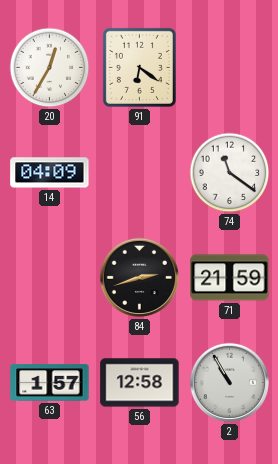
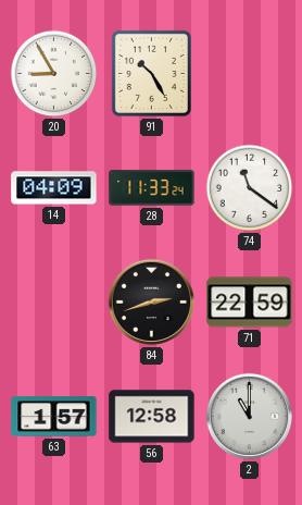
20: 12:35 -> 8:55 (54, 74)
91: 6:21 -> 10:25 (151, 73)
28: none -> 11:33 (152, 188)
71: 21:59 -> 22:59 (250, 303)
2: 10:55 -> 11:00 (249, 416)
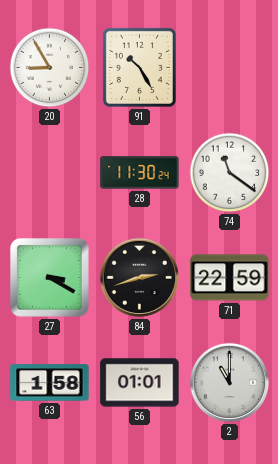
14: 04:09 -> none (54, 188)
28: 11:33 -> 11:30 (140, 173)
27: none -> 3:20 (50, 278)
63: 1:57 -> 1:58 (50, 383)
56: 12:58 -> 01:01 (140, 383)
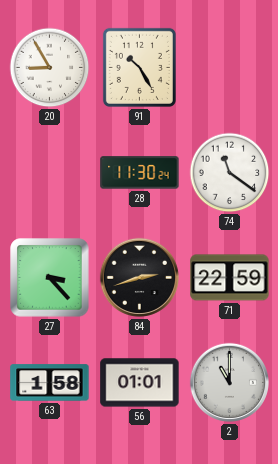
27: 3:20 -> 3:23 (50, 278)
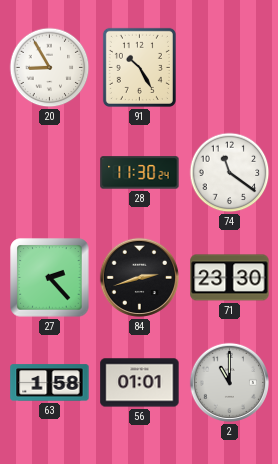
27: 3:23 -> 2:23 (50, 278)
71: 22:59 -> 23:30 (230, 278)
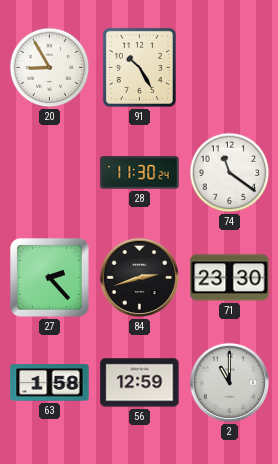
56: 01:01 -> 12:59 (140, 383)
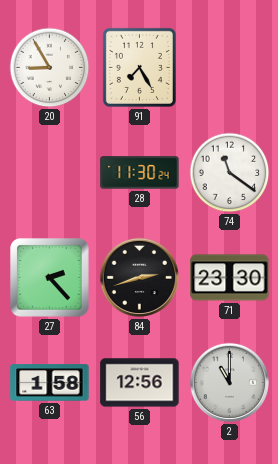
91: 10:25 -> 7:25 (139, 67)
56: 12:59 -> 12:56 (140, 383)
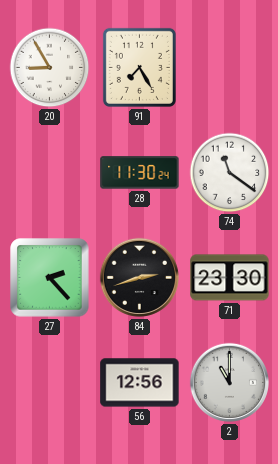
63: 1:58 -> none (50, 383)
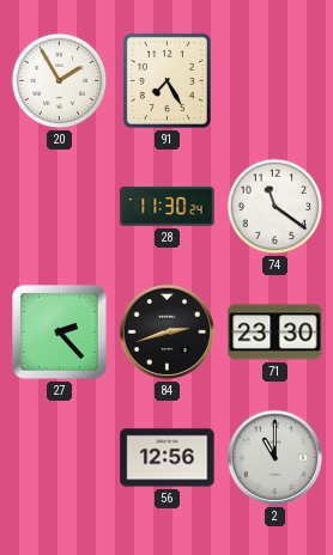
20: 8:55 -> 1:55 (60, 81)
